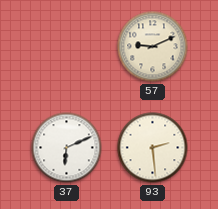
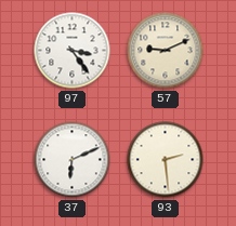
97: none -> 3:24 (73, 51)
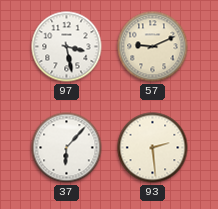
97: 3:24 -> 3:28 (67, 47)
37: 6:11 -> 6:07 (67, 148)
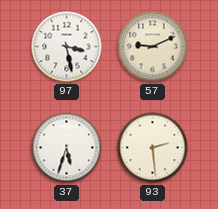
37: 6:07 -> 5:33 (67, 148)
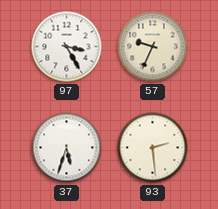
97: 3:28 -> 3:25 (67, 47)
57: 9:11 -> 9:34 (153, 47)
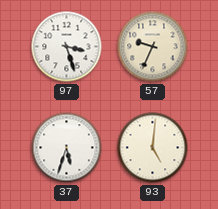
97: 3:25 -> 3:27 (67, 47)
93: 2:29 -> 5:01 (153, 148)
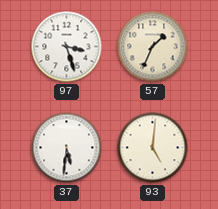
57: 9:34 -> 1:34 (153, 47)
37: 5:33 -> 5:31 (67, 148)
